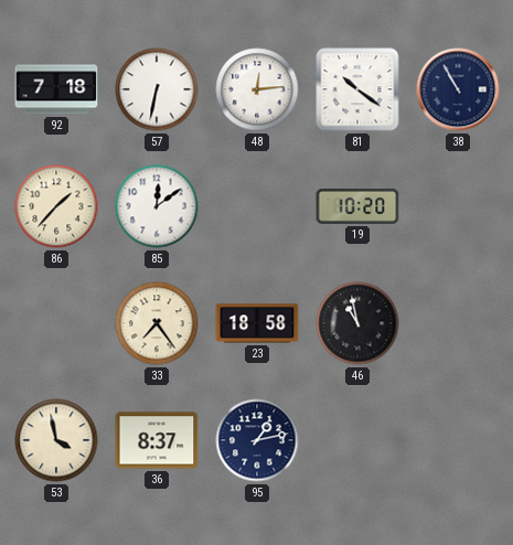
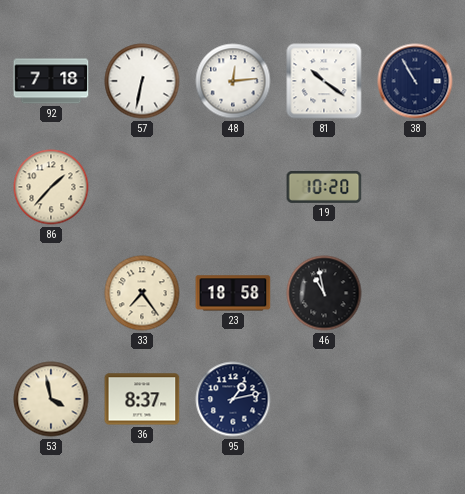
85: 12:09 -> none (157, 206)
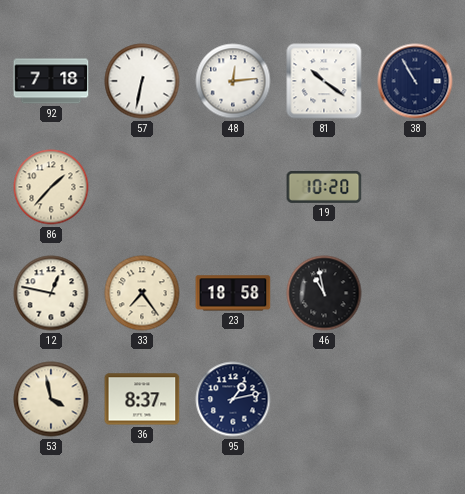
12: none -> 12:47 (51, 293)
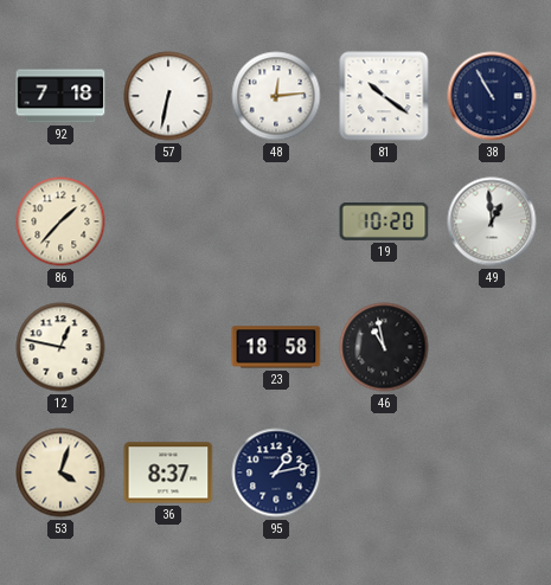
49: none -> 12:59 (492, 221)
33: 7:24 -> none (142, 293)
53: 3:58 -> 4:03 (60, 472)
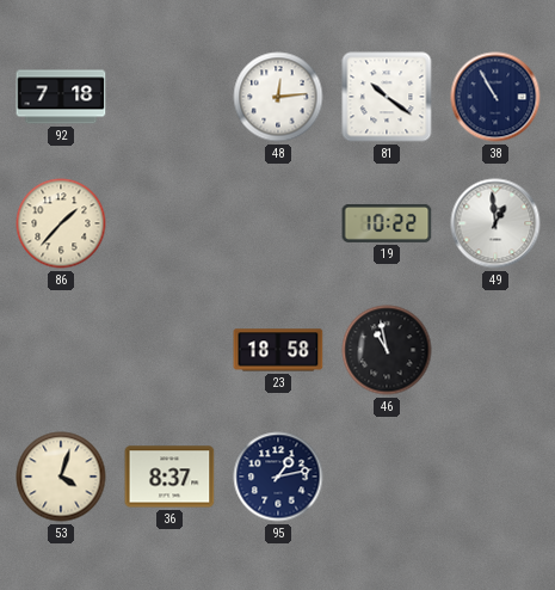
57: 6:32 -> none (168, 96)
19: 10:20 -> 10:22 (387, 223)
12: 12:47 -> none (60, 347)
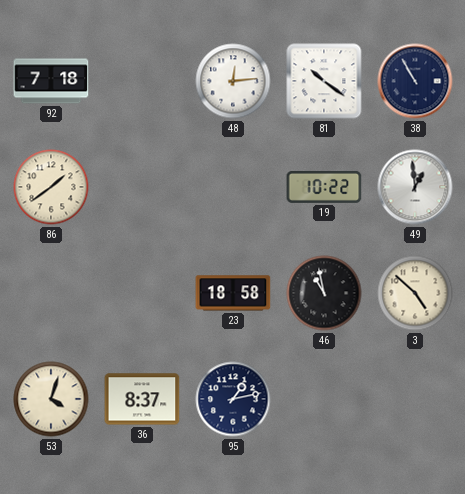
86: 1:37 -> 1:39 (51, 187)
3: none -> 4:52 (415, 293)
